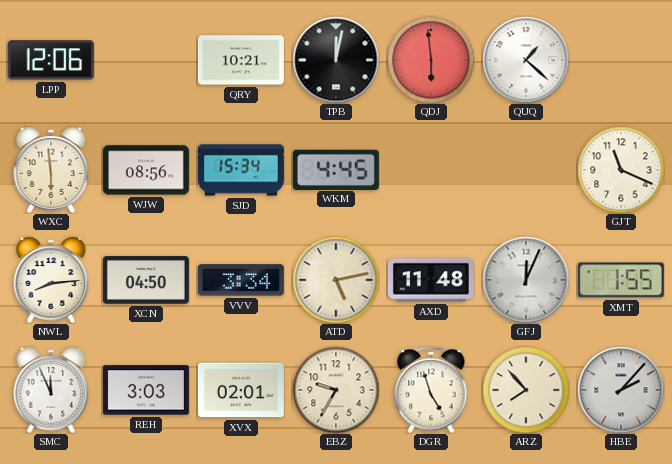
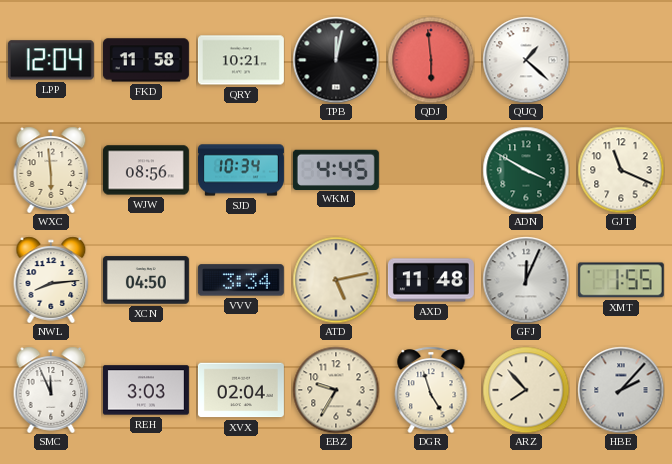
LPP: 12:06 -> 12:04 (51, 60)
FKD: none -> 11:58 (146, 60)
SJD: 15:34 -> 10:34 (241, 170)
ADN: none -> 3:50 (526, 170)
XVX: 02:01 -> 02:04 (241, 390)
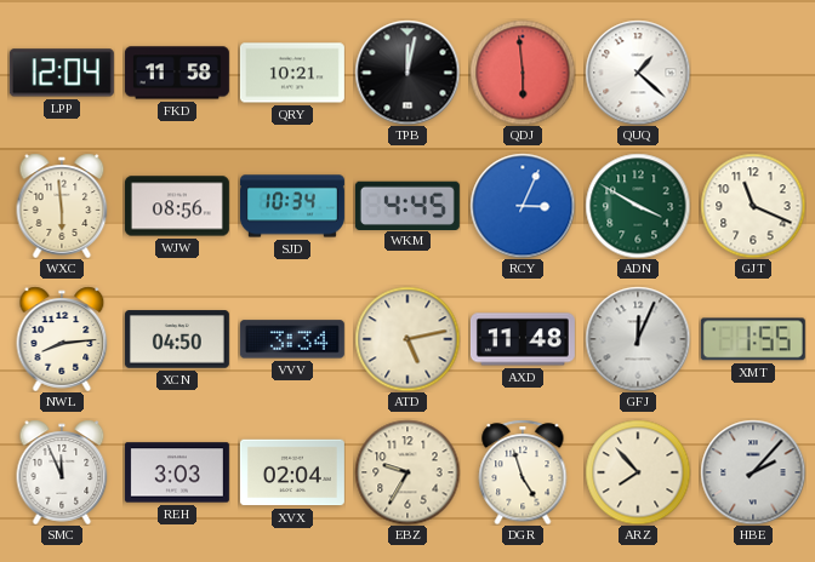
RCY: none -> 3:04 (523, 206)
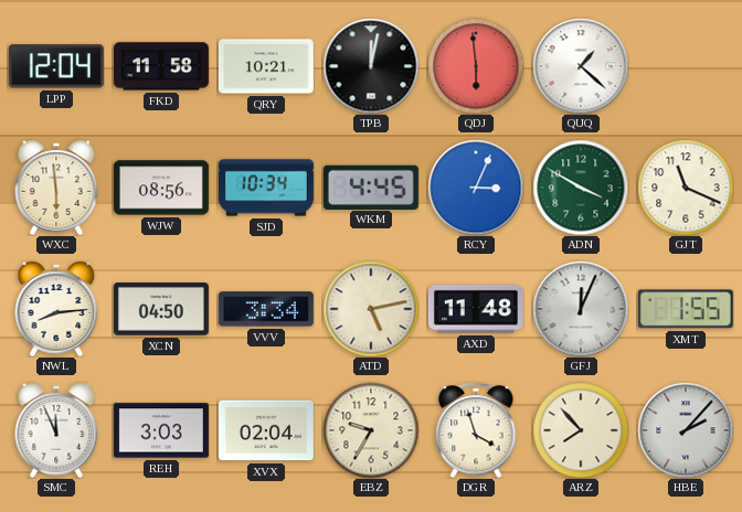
DGR: 4:57 -> 3:57 (476, 430)
